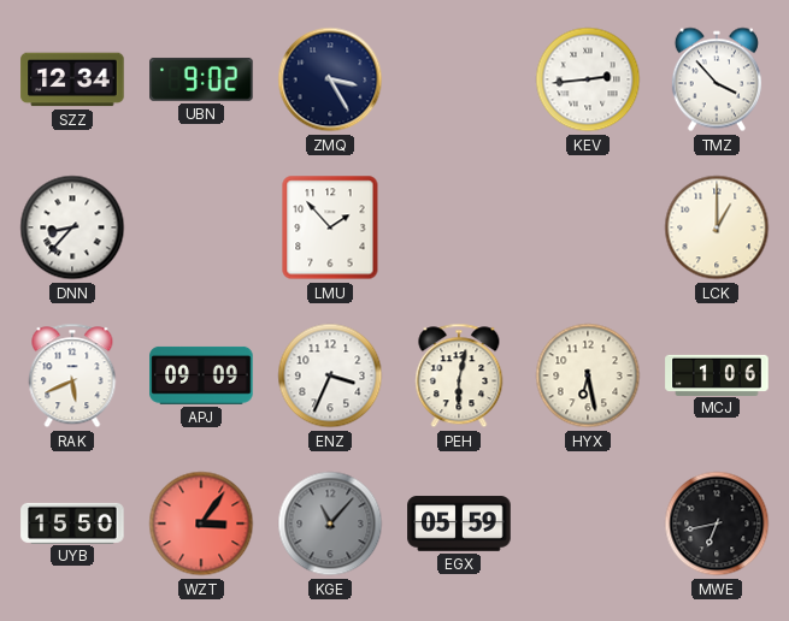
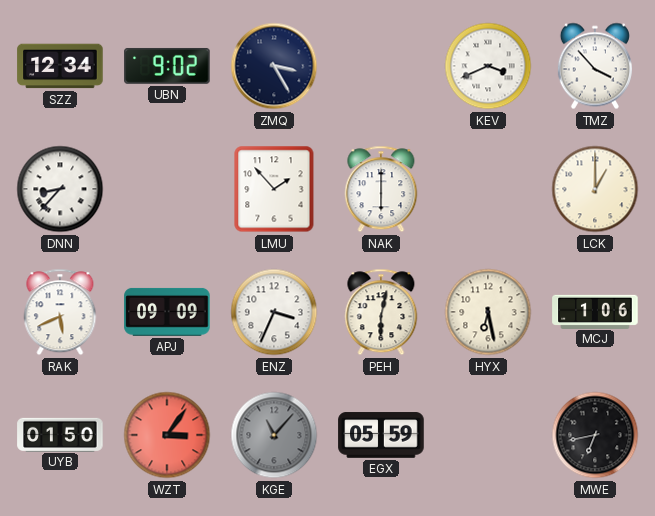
KEV: 2:44 -> 3:41 (488, 66)
NAK: none -> 6:00 (381, 189)
UYB: 15:50 -> 01:50 (60, 434)
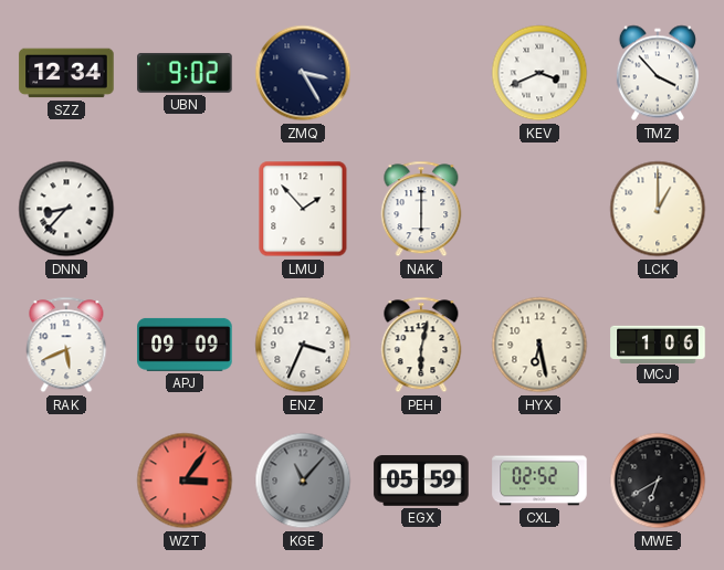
UYB: 01:50 -> none (60, 434)
CXL: none -> 02:52 (539, 481)
MWE: 6:43 -> 6:40 (658, 481)
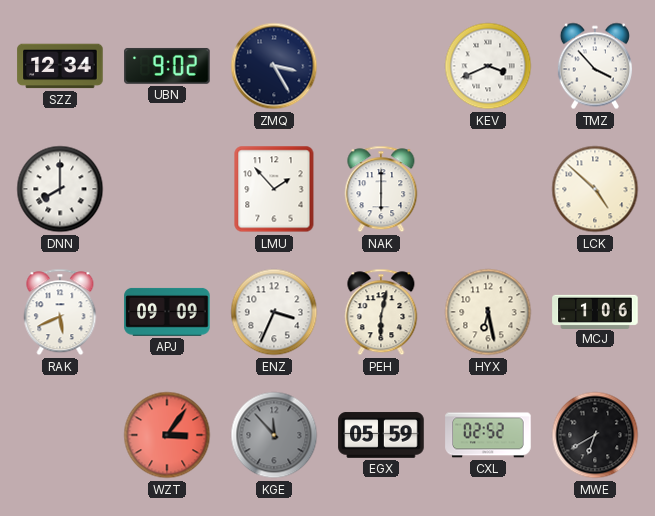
DNN: 8:37 -> 8:00 (60, 189)
LCK: 1:00 -> 4:52 (595, 189)
KGE: 11:07 -> 11:53 (274, 435)
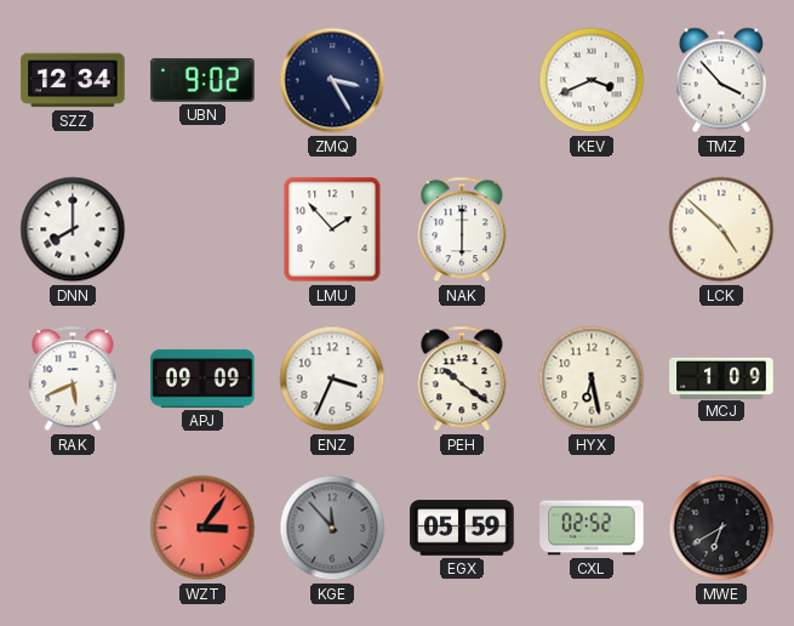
PEH: 6:02 -> 10:21 (462, 379)
MCJ: 1:06 -> 1:09 (721, 377)
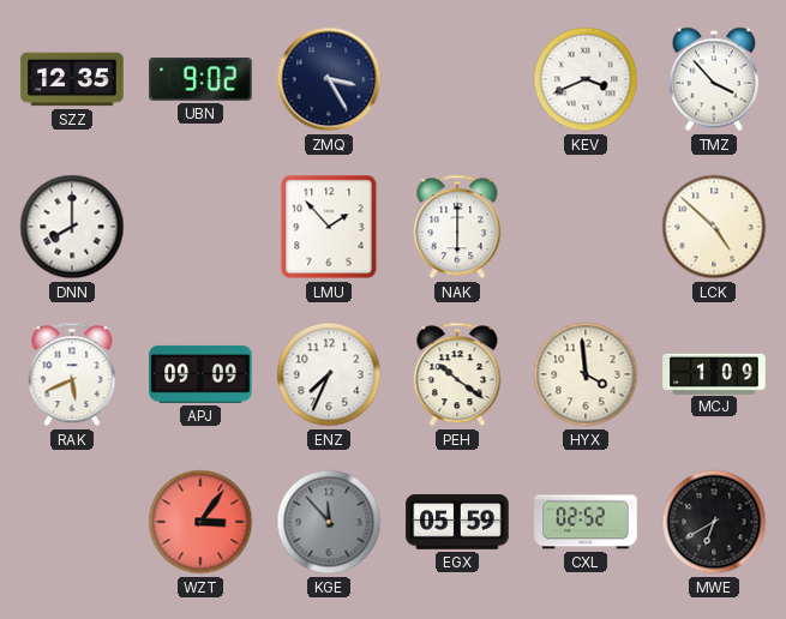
SZZ: 12:34 -> 12:35 (72, 79)
ENZ: 3:34 -> 7:34 (329, 374)
HYX: 6:28 -> 3:59 (586, 374)
